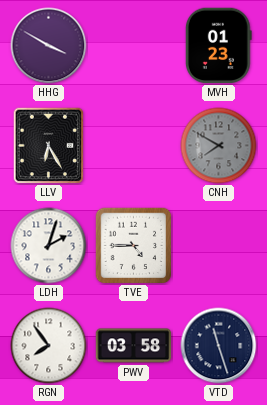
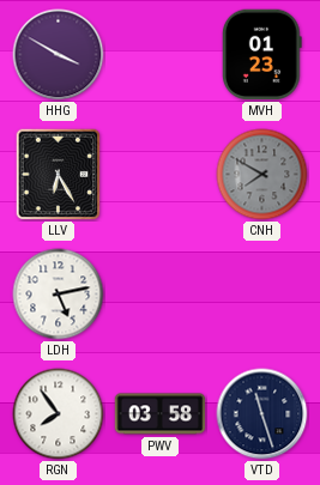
LDH: 2:03 -> 5:13 (59, 295)
TVE: 4:45 -> none (133, 245)
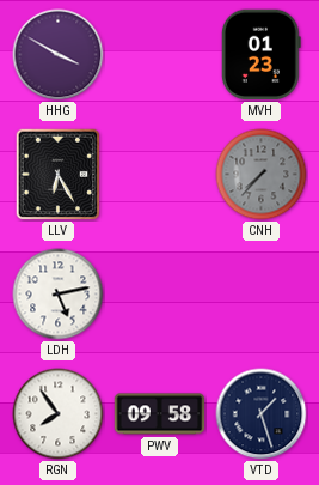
CNH: 7:50 -> 7:37 (262, 175)
PWV: 03:58 -> 09:58 (160, 414)
VTD: 11:27 -> 1:27 (262, 414)
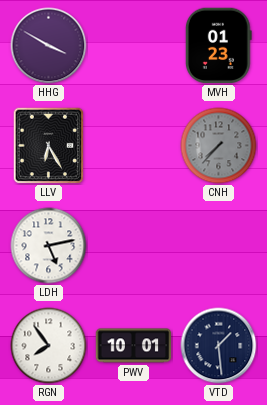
PWV: 09:58 -> 10:01 (134, 346)
VTD: 1:27 -> 1:29 (219, 346)
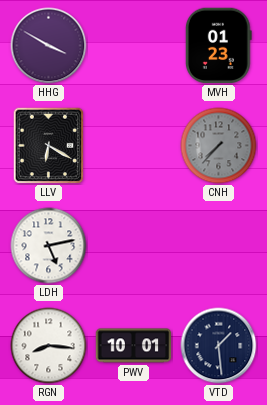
LLV: 6:25 -> 6:20 (49, 146)
RGN: 7:54 -> 8:16 (49, 346)
